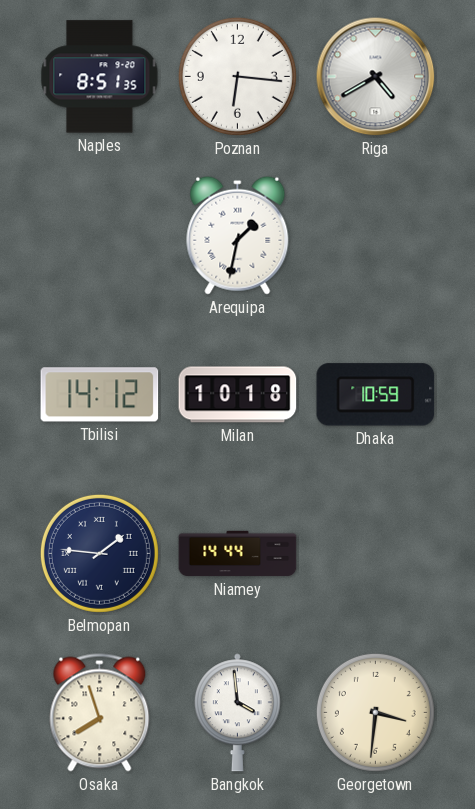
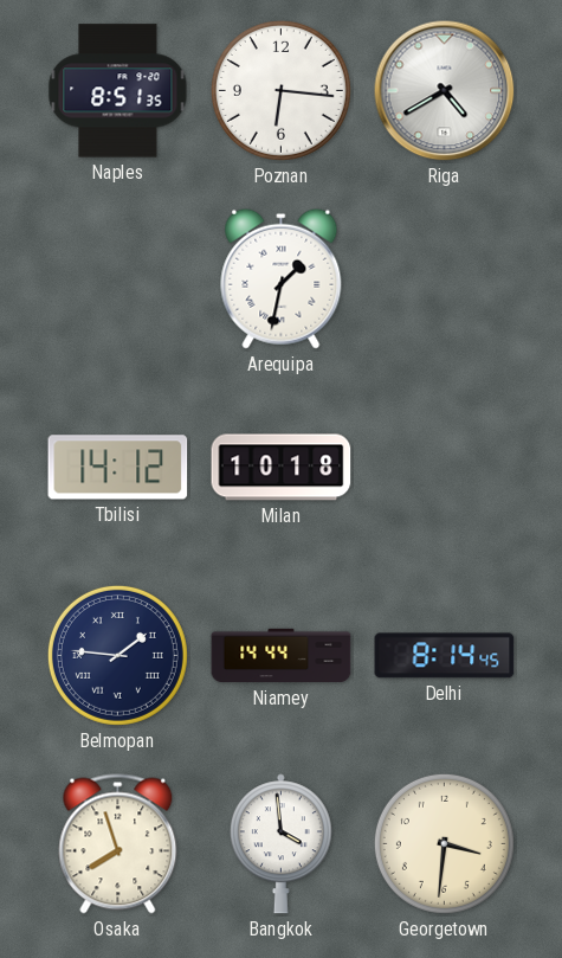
Dhaka: 10:59 -> none (376, 395)
Delhi: none -> 8:14 (445, 656)
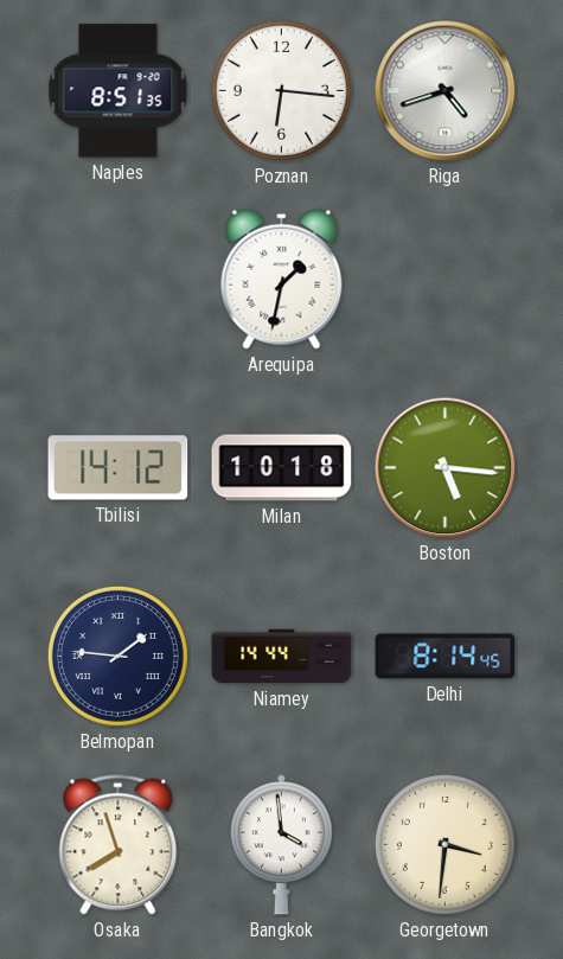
Riga: 4:40 -> 4:42 (446, 91)
Boston: none -> 5:16 (446, 468)
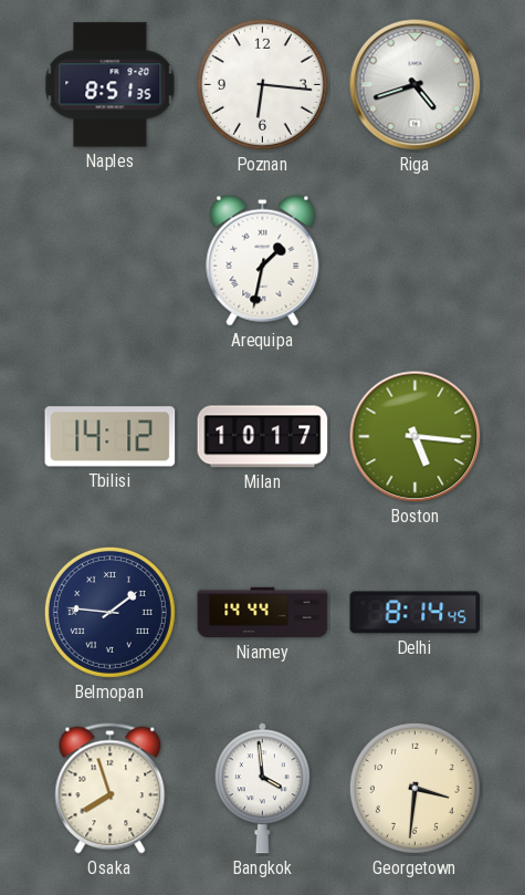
Milan: 10:18 -> 10:17 (263, 437)
